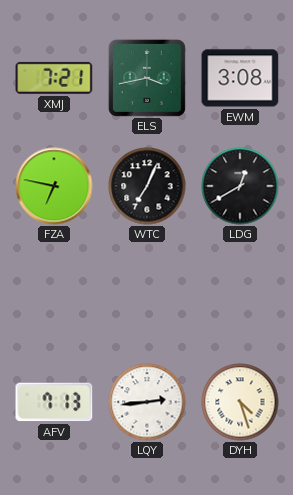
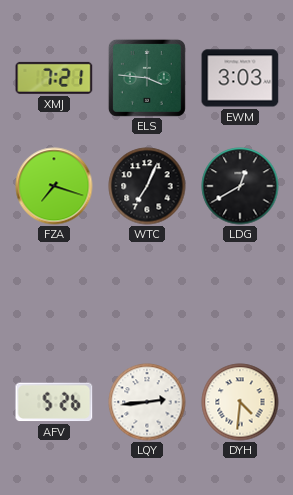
ELS: 3:43 -> 3:46 (147, 78)
EWM: 3:08 -> 3:03 (240, 78)
FZA: 6:47 -> 7:18 (54, 186)
AFV: 7:13 -> 5:26 (54, 402)
DYH: 4:27 -> 4:31 (240, 402)
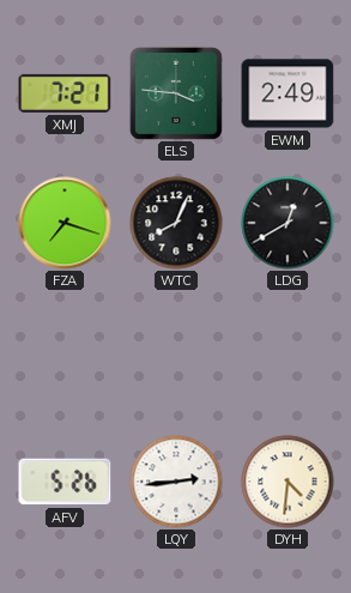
EWM: 3:03 -> 2:49 (288, 93)
WTC: 7:04 -> 8:04 (176, 223)
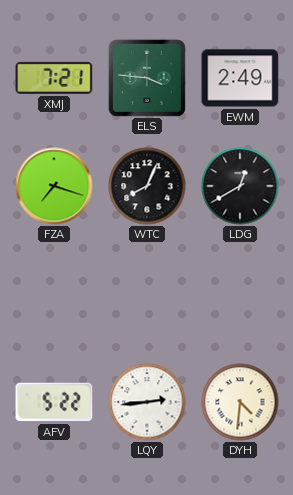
AFV: 5:26 -> 5:22 (54, 402)
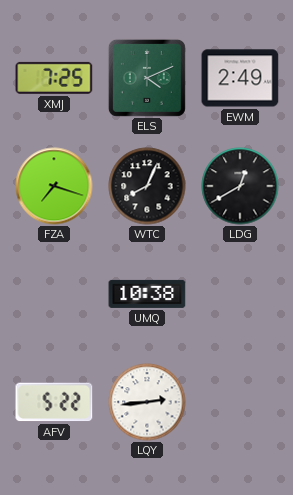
XMJ: 7:21 -> 7:25 (54, 78)
ELS: 3:46 -> 4:11 (147, 78)
UMQ: none -> 10:38 (147, 294)
DYH: 4:31 -> none (240, 402)
